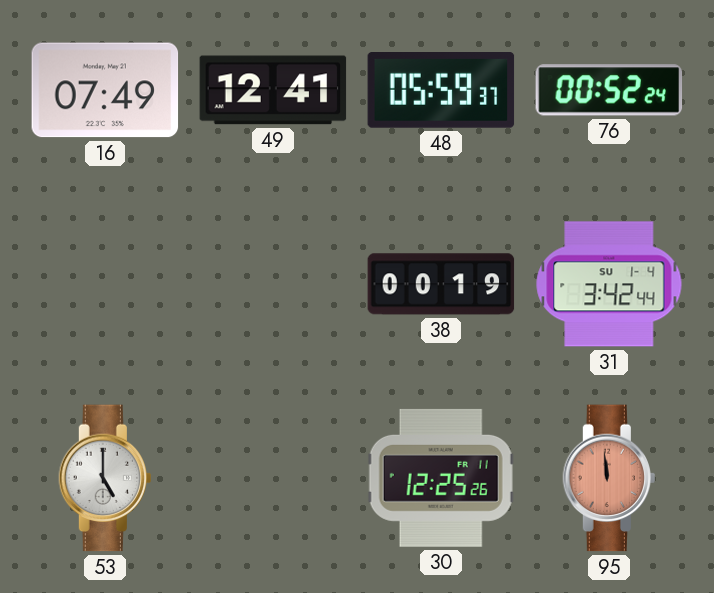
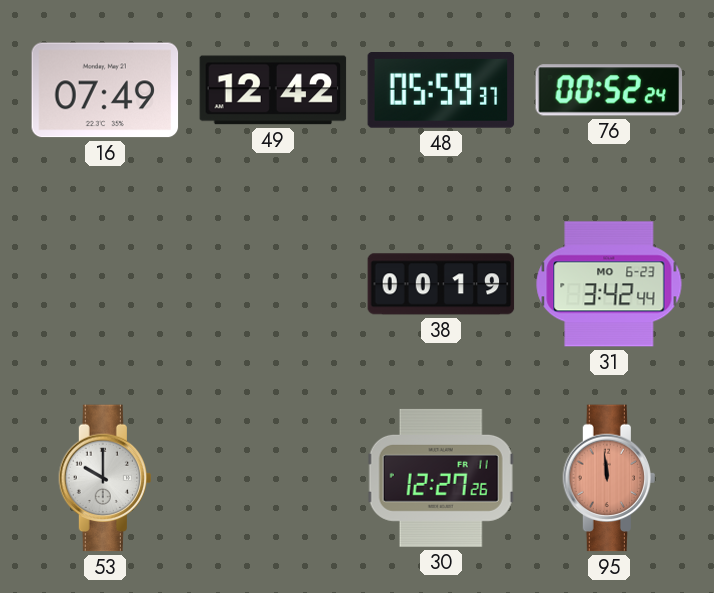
49: 12:41 -> 12:42 (273, 90)
31 date: SU 1-4 -> MO 6-23 (609, 284)
53: 5:00 -> 10:00 (104, 478)
30: 12:25 -> 12:27 (441, 478)
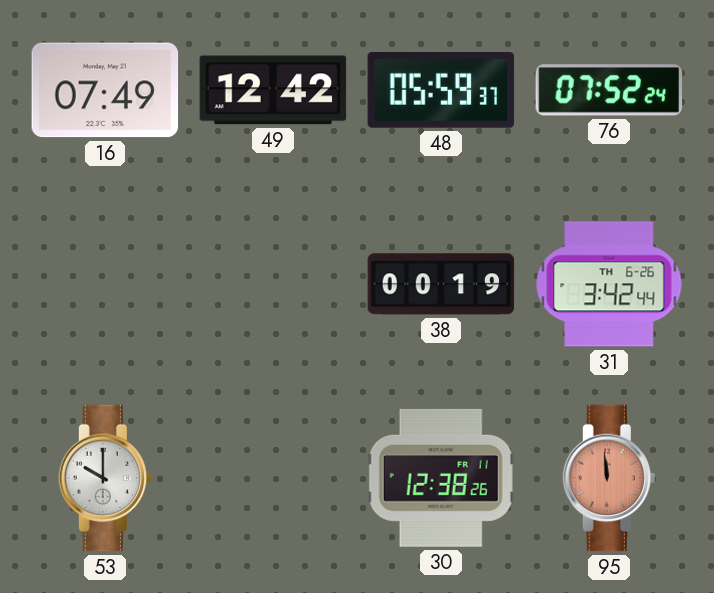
76: 00:52 -> 07:52 (609, 90)
31 date: MO 6-23 -> TH 6-26 (609, 284)
30: 12:27 -> 12:38 (441, 478)
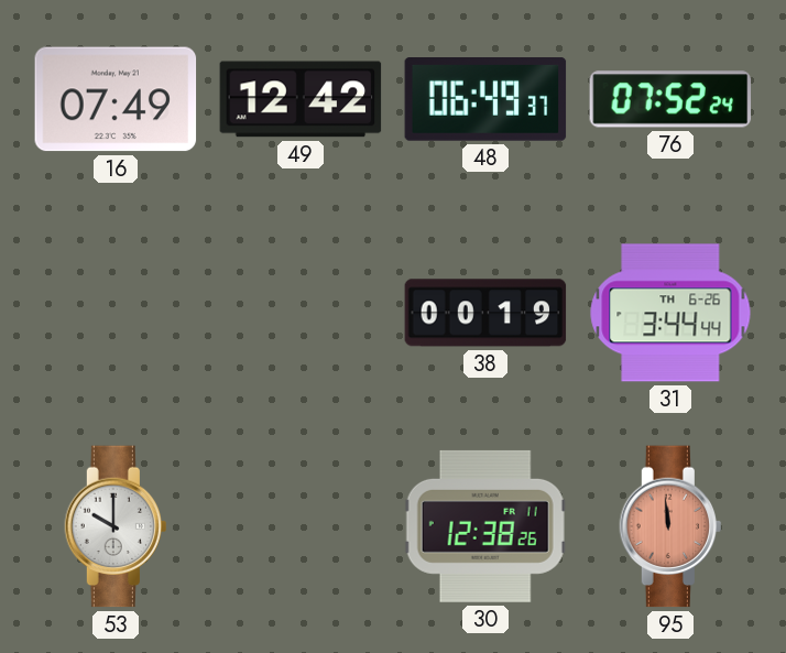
48: 05:59 -> 06:49 (485, 100)
31: 3:42 -> 3:44 (670, 313)
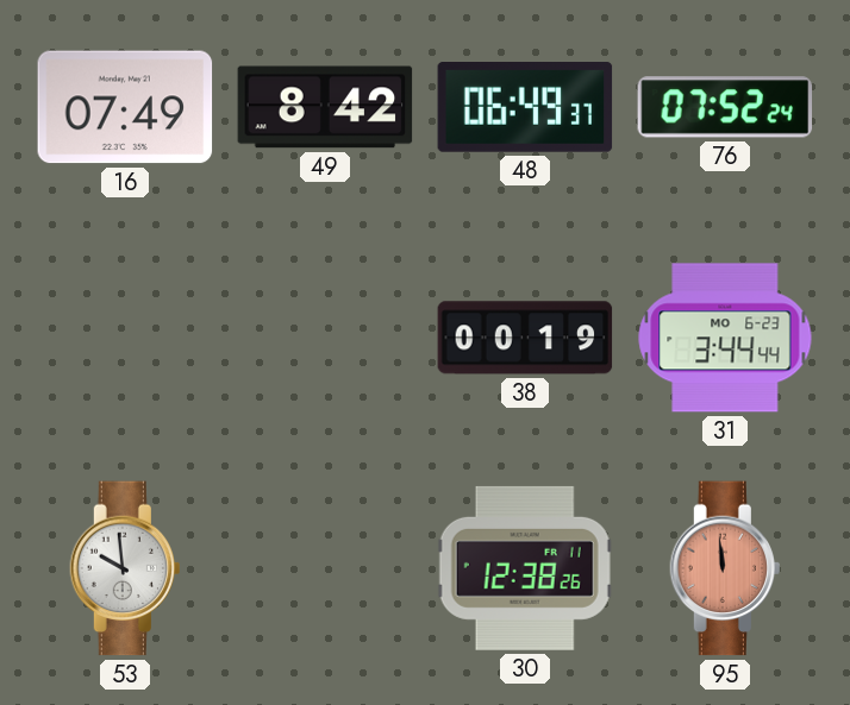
49: 12:42 -> 8:42 (325, 107)
31 date: TH 6-26 -> MO 6-23 (725, 338)
53: 10:00 -> 9:59 (124, 568)
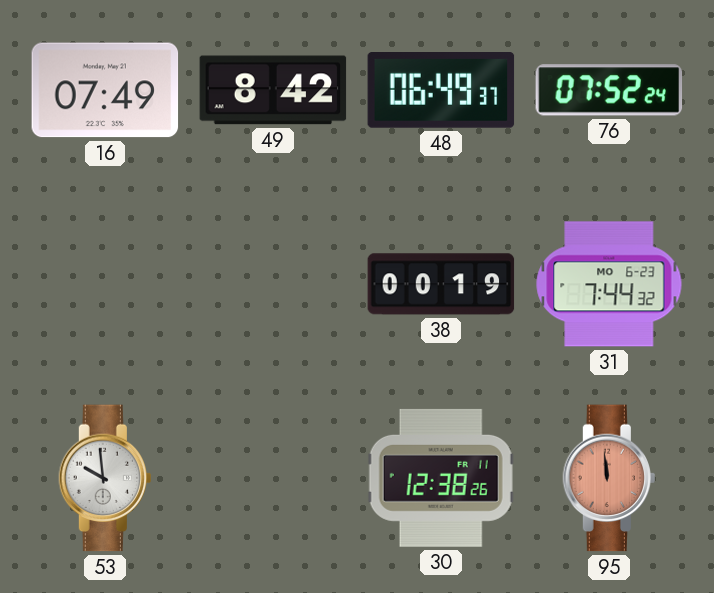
31: 3:44 -> 7:44 (609, 284)
